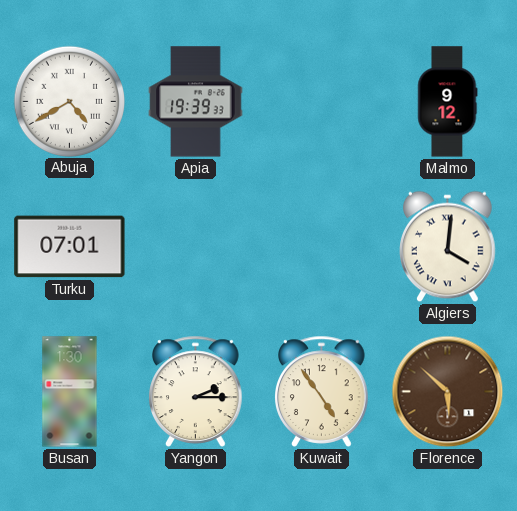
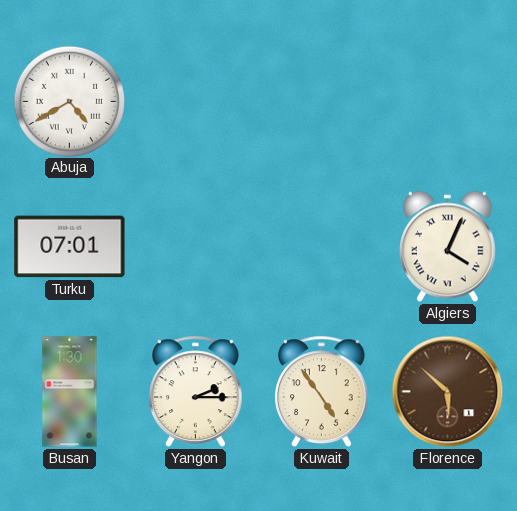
Apia: 19:39 -> none (196, 102)
Malmo: 9:12 -> none (448, 102)
Algiers: 4:01 -> 4:04 (448, 247)
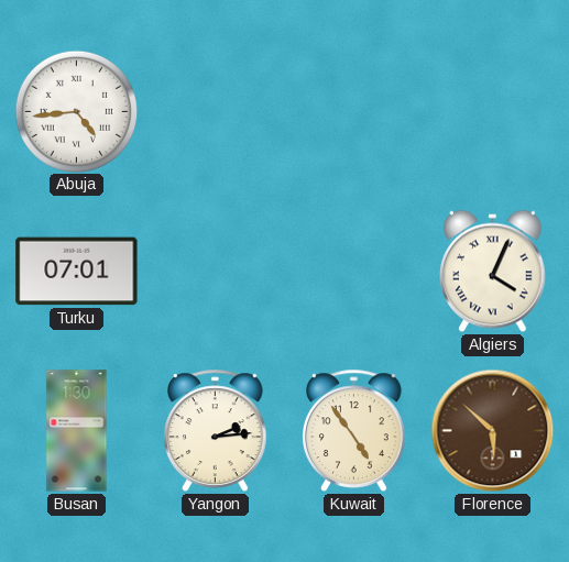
Abuja: 4:40 -> 4:44 (76, 111)
Yangon: 2:15 -> 2:14 (216, 430)
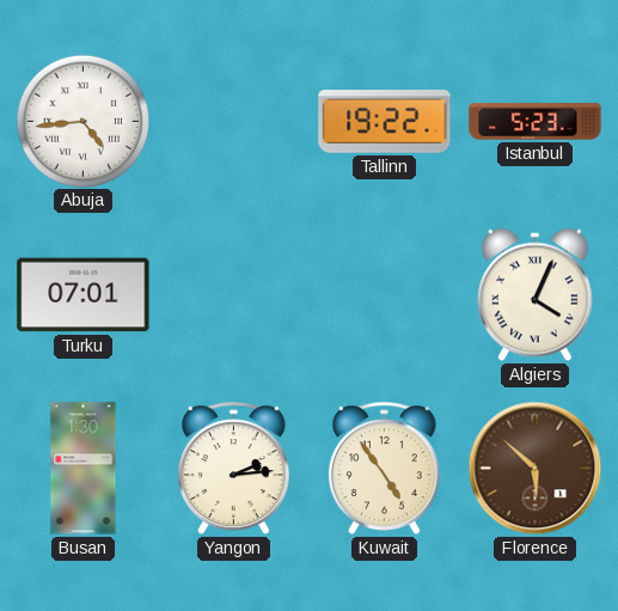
Tallinn: none -> 19:22 (385, 122)
Istanbul: none -> 5:23 (536, 122)
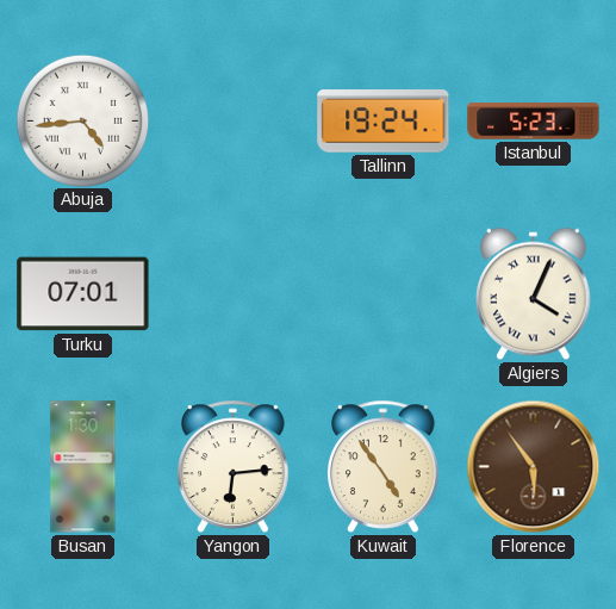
Tallinn: 19:22 -> 19:24 (384, 122)
Yangon: 2:14 -> 6:14 (234, 466)
Florence: 5:52 -> 5:54 (534, 467)
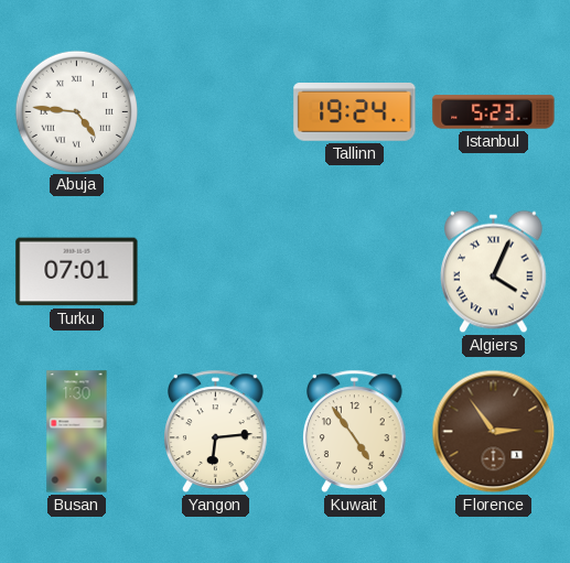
Abuja: 4:44 -> 4:46 (76, 111)
Florence: 5:54 -> 2:54 (494, 432)
